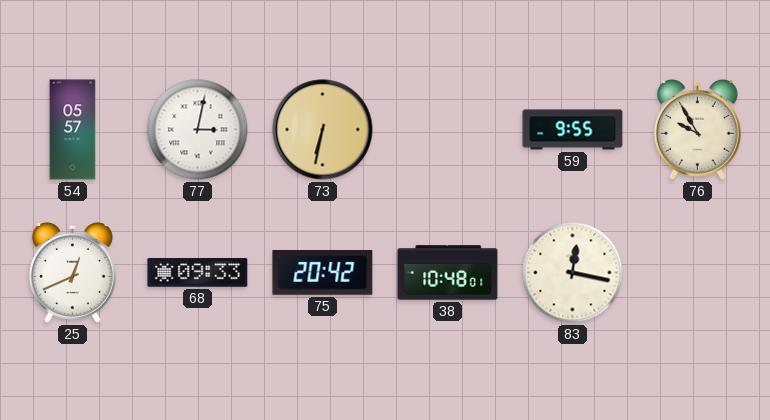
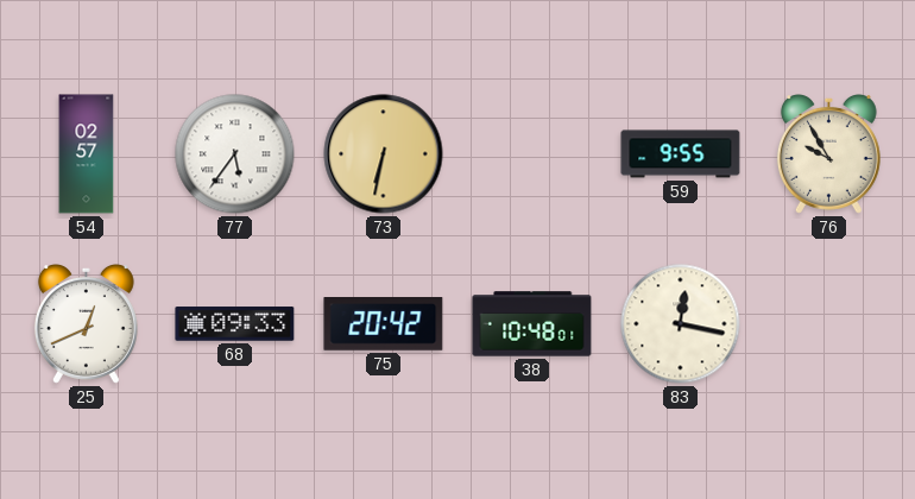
54: 05:57 -> 02:57 (87, 154)
77: 3:02 -> 5:36 (235, 154)
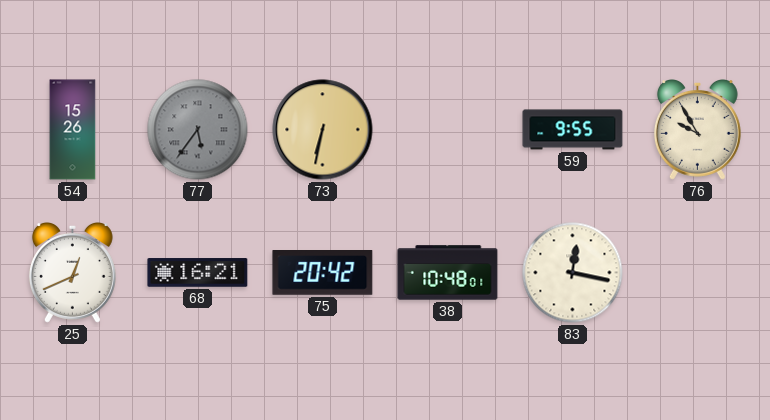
54: 02:57 -> 15:26 (73, 130)
77 dial: white -> grey (198, 130)
68: 09:33 -> 16:21 (198, 273)
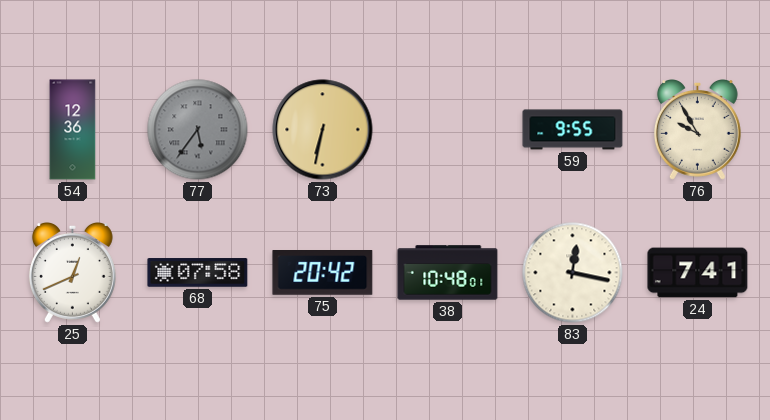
54: 15:26 -> 12:36 (73, 130)
68: 16:21 -> 07:58 (198, 273)
24: none -> 7:41 (698, 273)
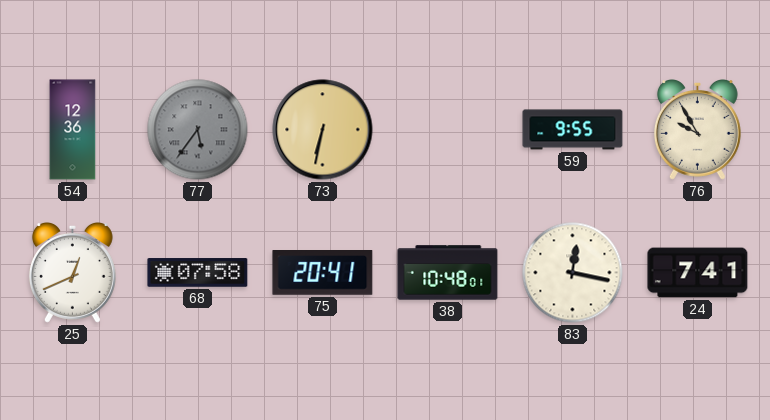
75: 20:42 -> 20:41 (323, 273)
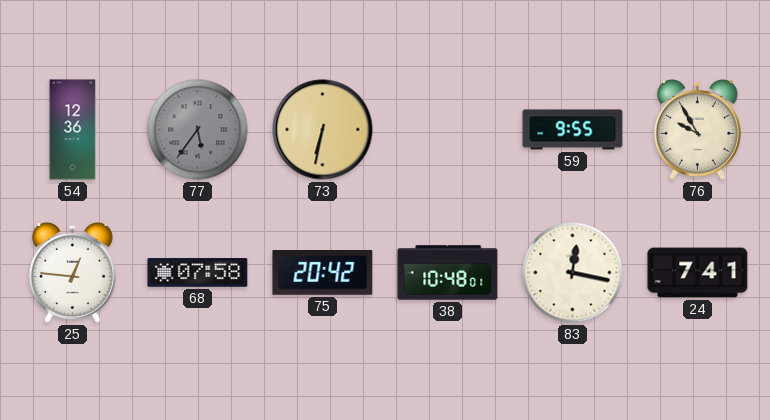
25: 12:41 -> 12:46 (72, 273)
75: 20:41 -> 20:42 (323, 273)
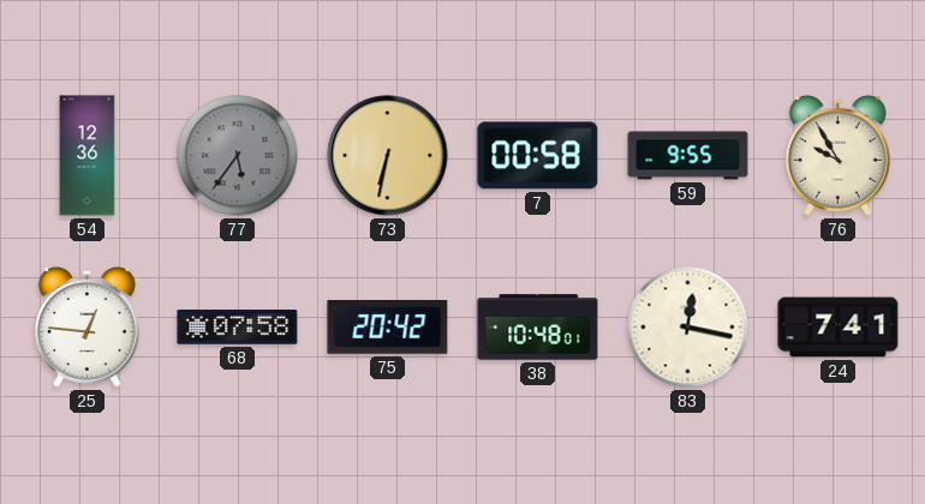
7: none -> 00:58 (538, 156)
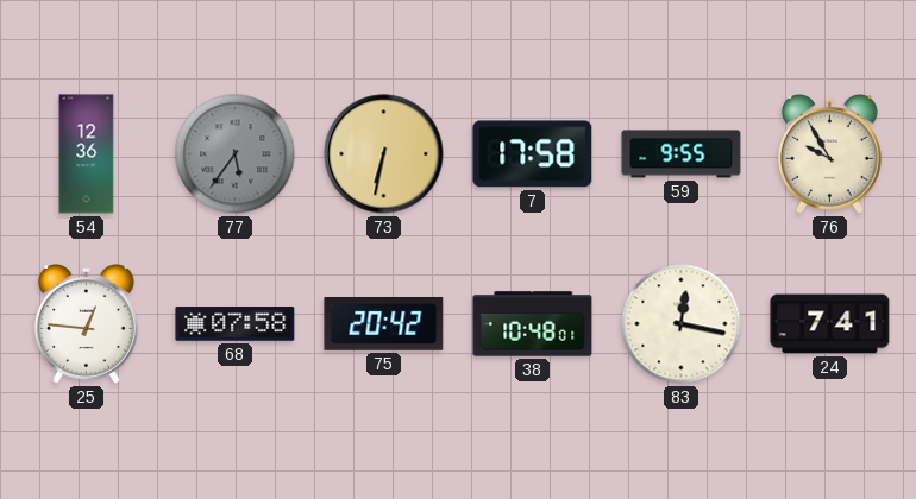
7: 00:58 -> 17:58 (533, 154)
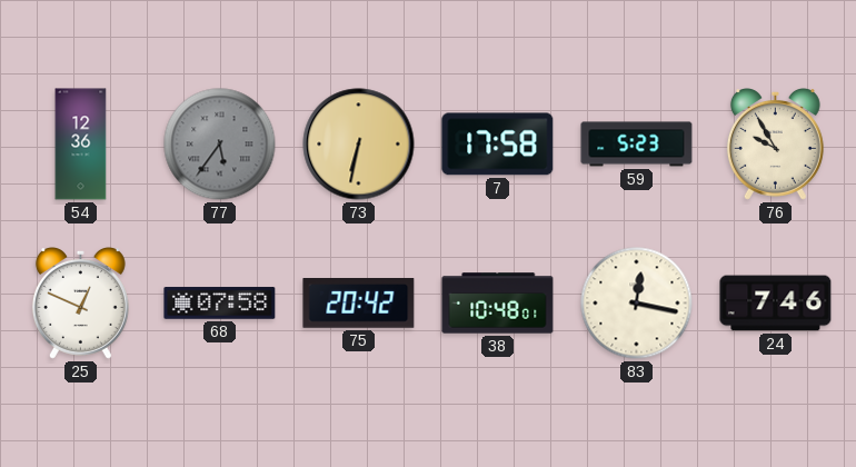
59: 9:55 -> 5:23 (637, 145)
25: 12:46 -> 12:49 (80, 304)
24: 7:41 -> 7:46 (776, 304)
